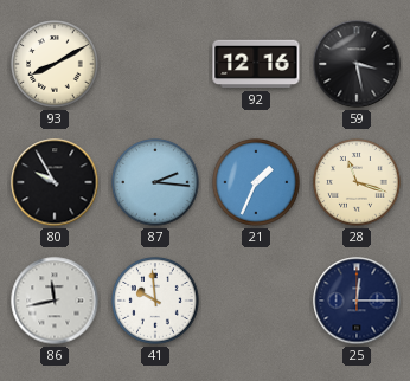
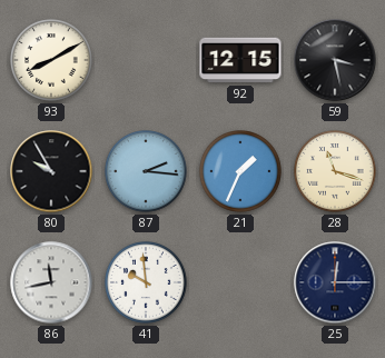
92: 12:16 -> 12:15 (240, 60)
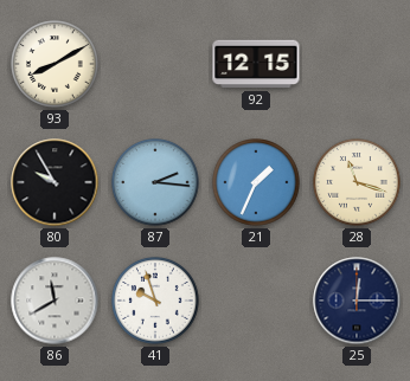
59: 3:28 -> none (335, 60)
86: 11:43 -> 11:40 (55, 301)
41: 9:59 -> 9:57 (155, 301)
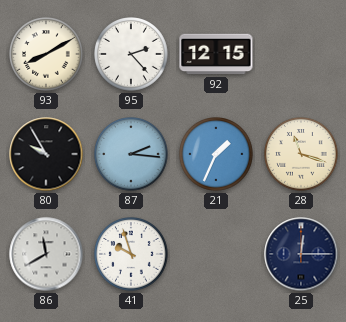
95: none -> 2:23 (131, 54)
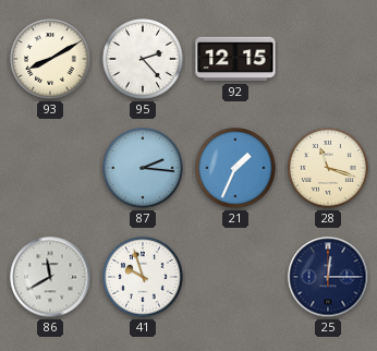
80: 9:55 -> none (46, 154)
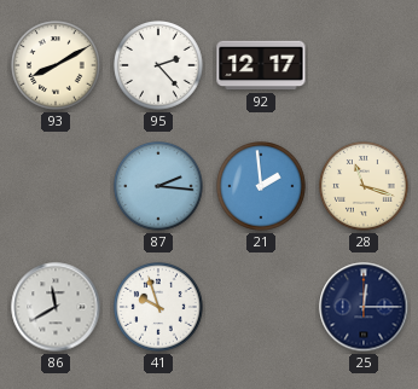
92: 12:15 -> 12:17 (261, 65)
21: 1:34 -> 1:59 (261, 186)
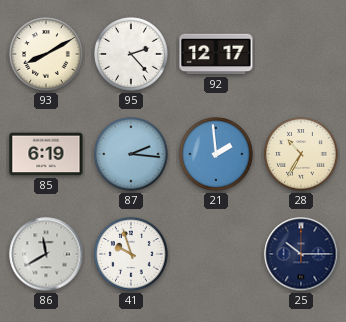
85: none -> 6:19 (46, 154)
28: 11:18 -> 10:35 (301, 154)
25: 12:15 -> 10:15 (301, 254)
